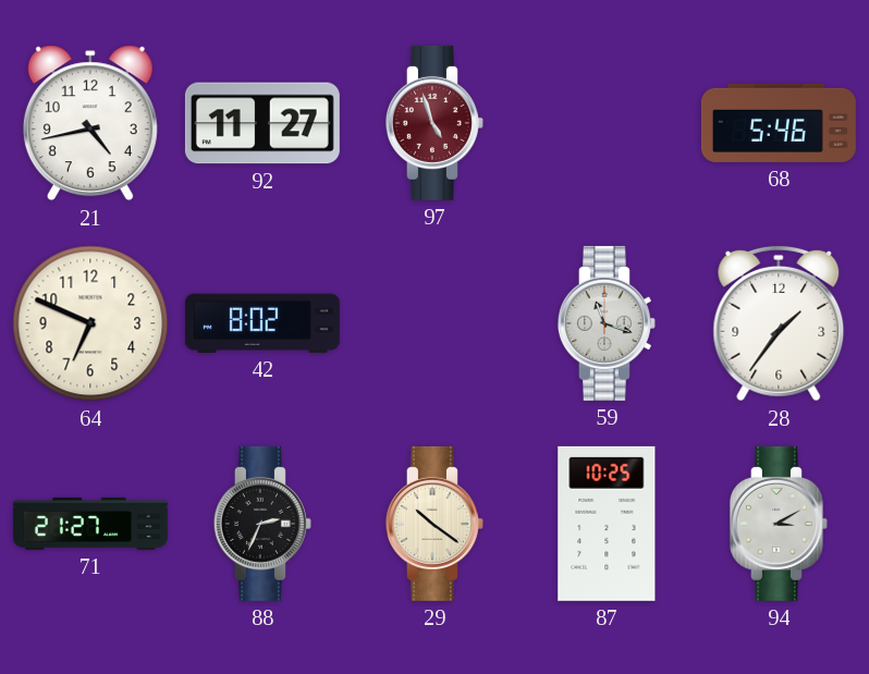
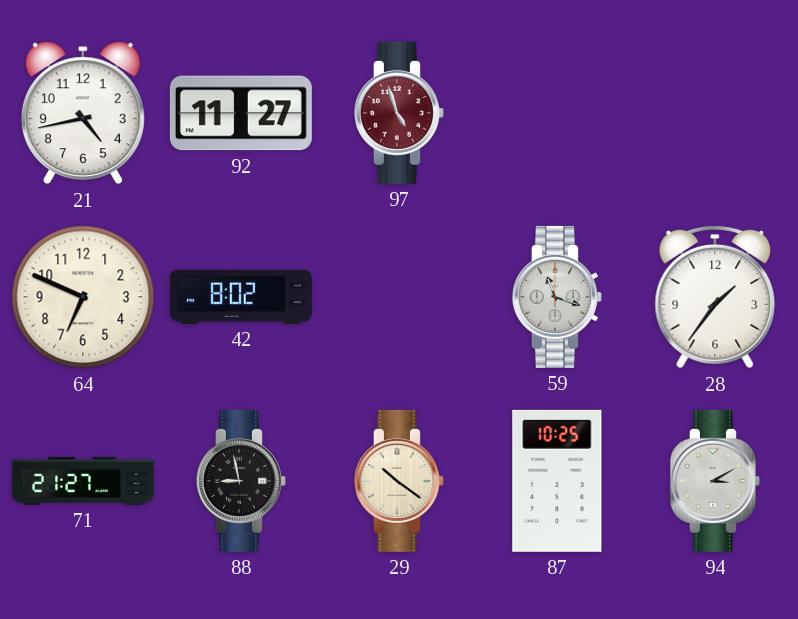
68: 5:46 -> none (779, 123)
88: 2:34 -> 8:58 (241, 481)
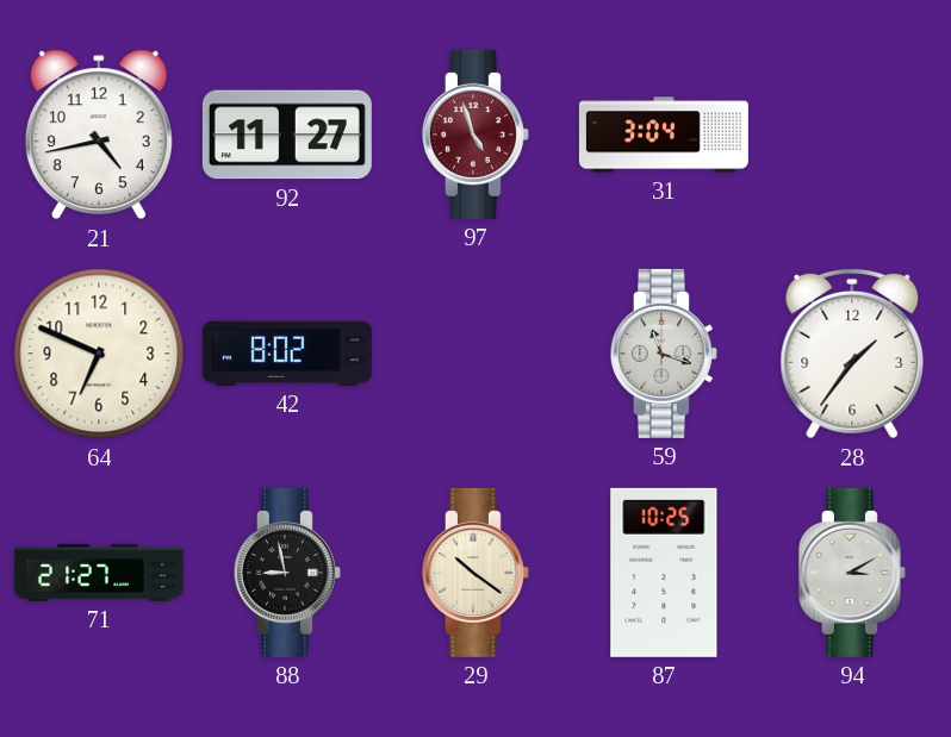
31: none -> 3:04 (664, 135)
